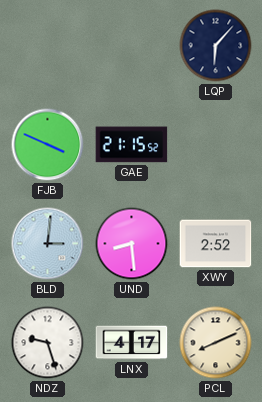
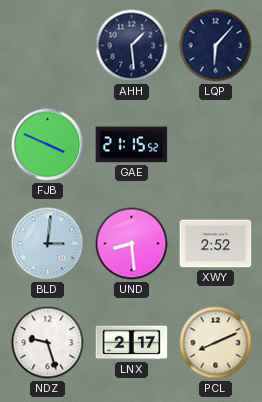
AHH: none -> 1:29 (132, 46)
LNX: 4:17 -> 2:17 (132, 343)
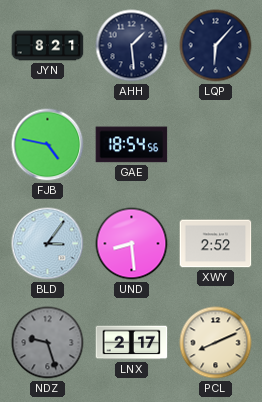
JYN: none -> 8:21 (48, 46)
FJB: 3:49 -> 4:47 (48, 145)
GAE: 21:15 -> 18:54 (132, 145)
BLD: 3:01 -> 3:06 (48, 244)
NDZ dial: white -> grey (48, 343)
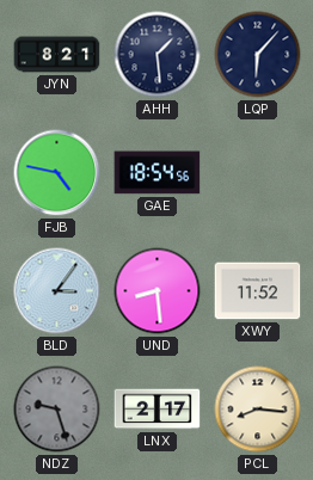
XWY: 2:52 -> 11:52 (258, 291)
PCL: 8:11 -> 8:16 (258, 410)
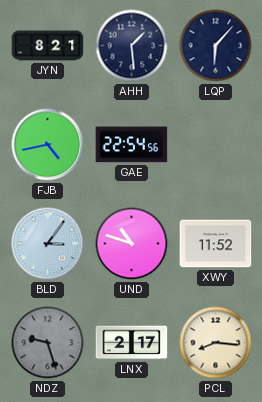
FJB: 4:47 -> 4:43 (48, 145)
GAE: 18:54 -> 22:54 (132, 145)
UND: 8:29 -> 10:48 (132, 244)
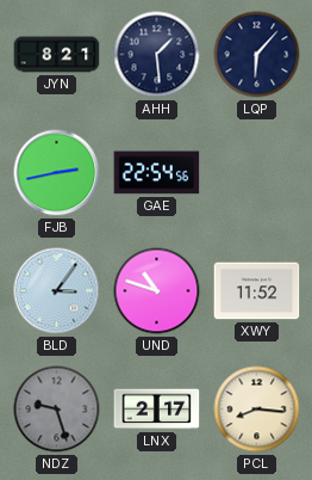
FJB: 4:43 -> 2:43 (57, 173)
